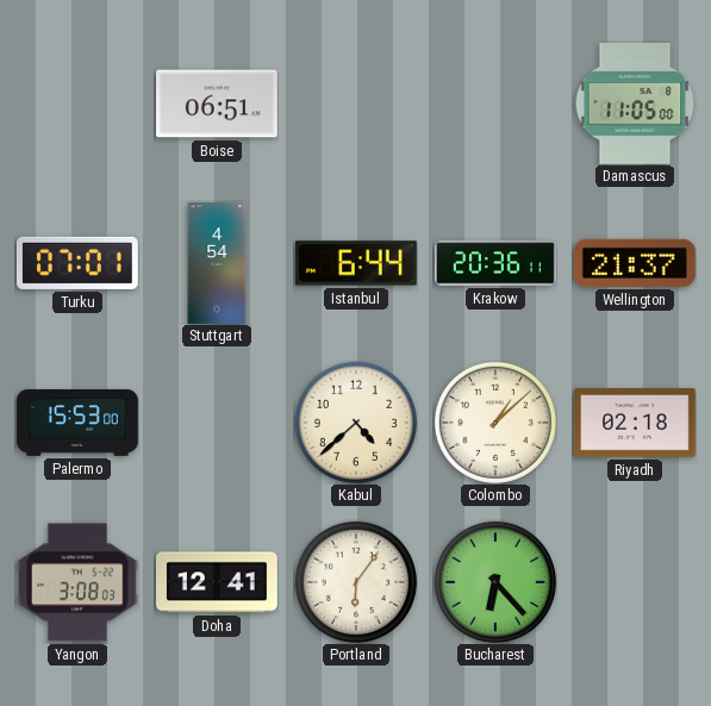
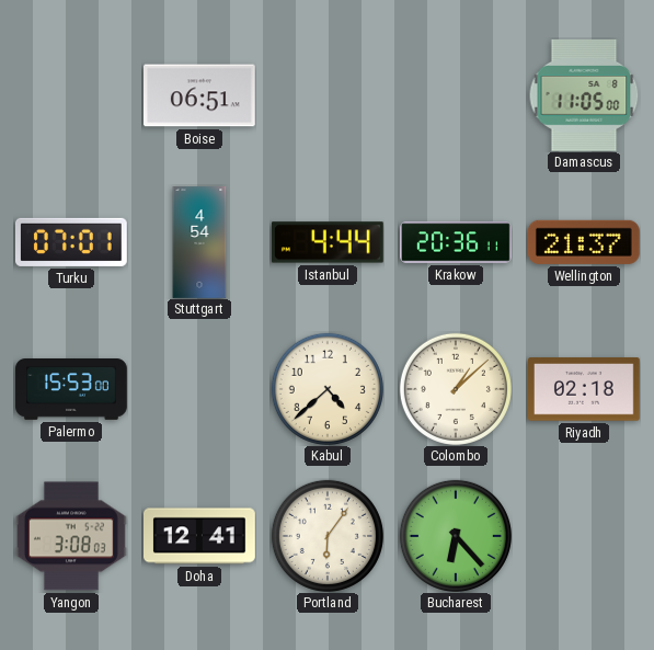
Istanbul: 6:44 -> 4:44 (328, 242)
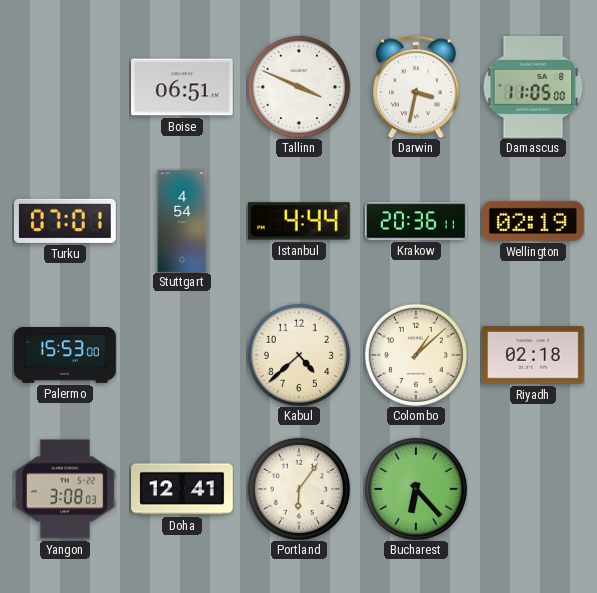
Tallinn: none -> 3:49 (299, 87)
Darwin: none -> 3:32 (417, 87)
Wellington: 21:37 -> 02:19 (533, 221)
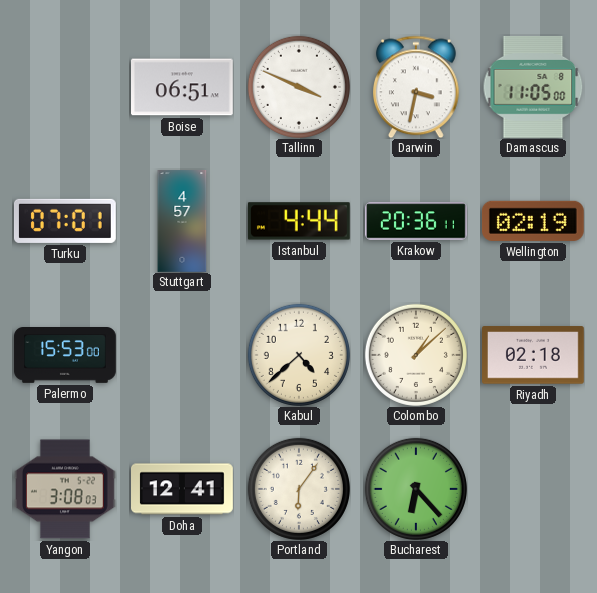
Stuttgart: 4:54 -> 4:57 (182, 221)
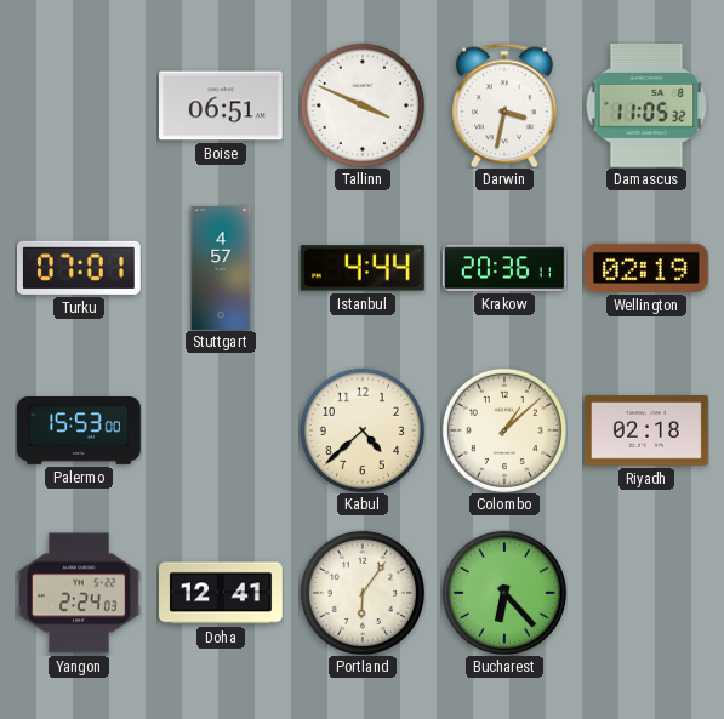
Damascus: 11:05:00 -> 11:05:32 (646, 105)
Yangon: 3:08 -> 2:24 (80, 593)
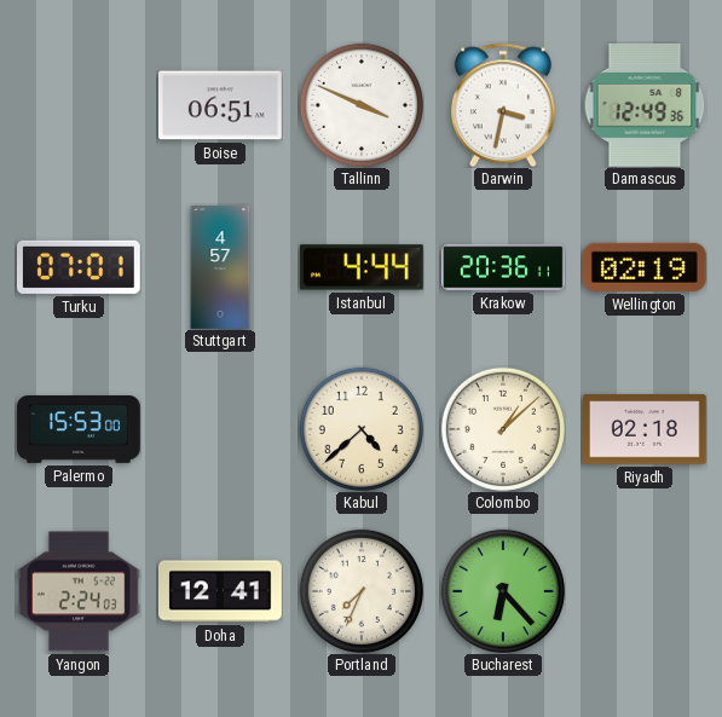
Damascus: 11:05 -> 12:49 (645, 105)
Portland: 6:06 -> 7:34 (362, 591)
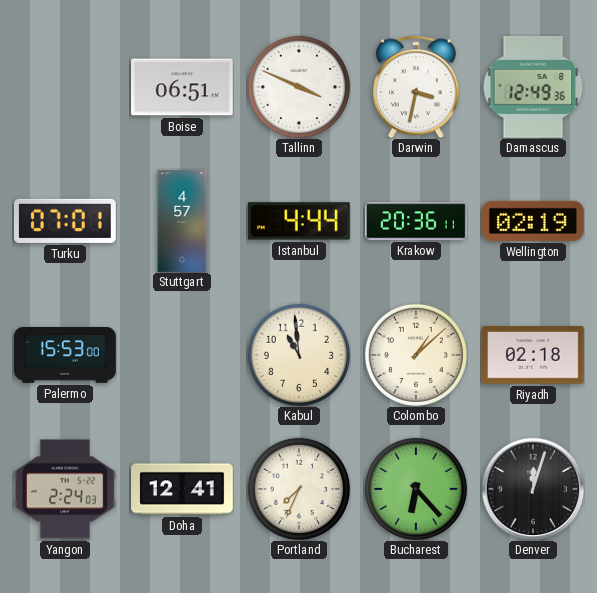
Kabul: 4:38 -> 10:59 (299, 355)
Denver: none -> 12:03 (533, 489)
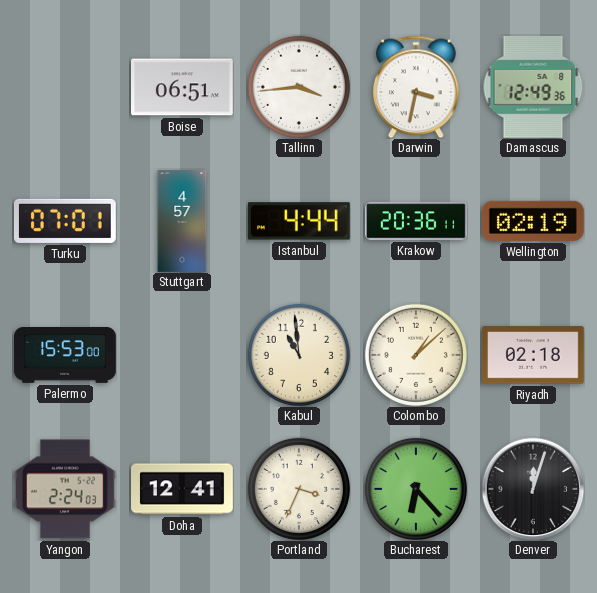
Tallinn: 3:49 -> 3:44 (299, 87)
Portland: 7:34 -> 3:34 (299, 489)
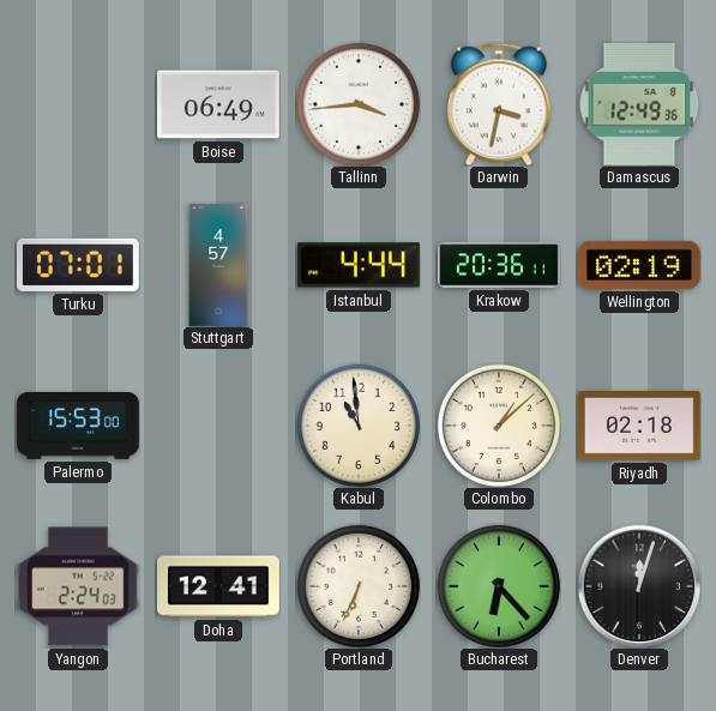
Boise: 06:51 -> 06:49 (219, 104)
Portland: 3:34 -> 6:34 (359, 586)
